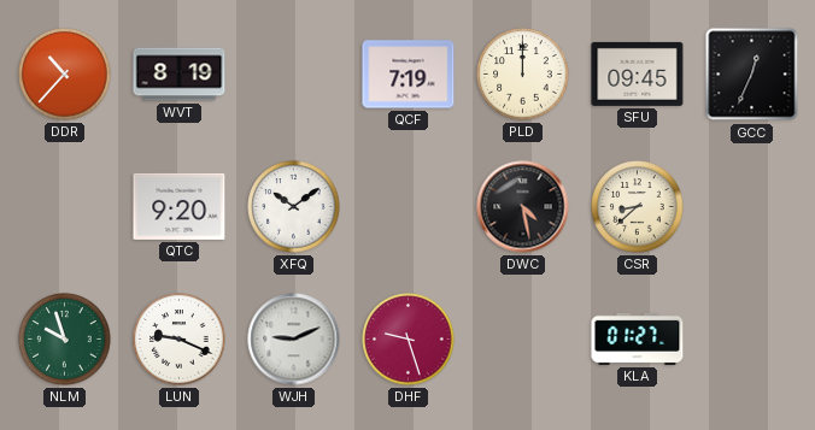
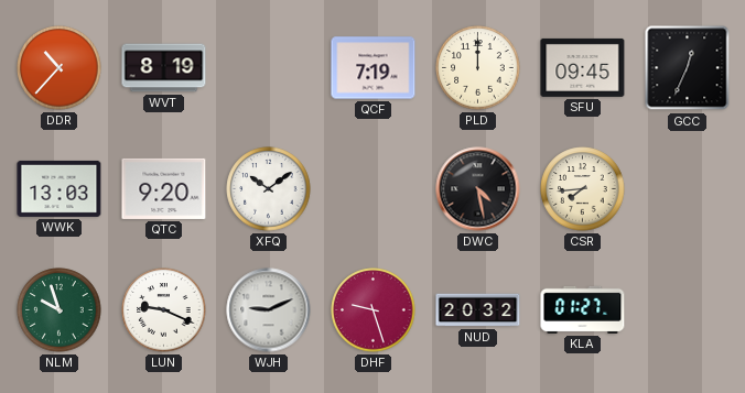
WWK: none -> 13:03 (60, 188)
CSR: 8:38 -> 7:44 (583, 189)
NUD: none -> 20:32 (478, 310)
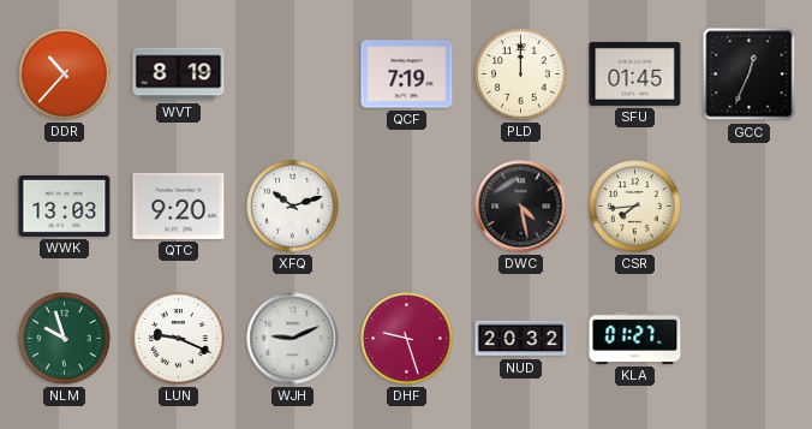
SFU: 09:45 -> 01:45 (635, 73)
XFQ: 10:09 -> 10:12 (293, 207)
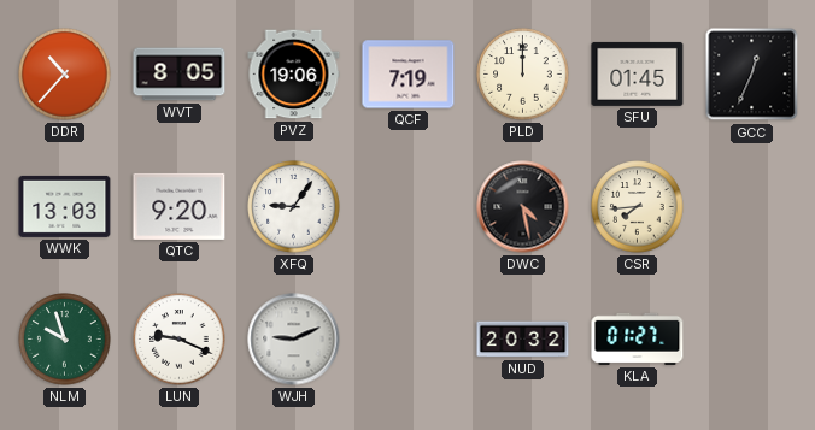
WVT: 8:19 -> 8:05 (180, 75)
PVZ: none -> 19:06 (294, 75)
XFQ: 10:12 -> 9:06 (294, 207)
DHF: 9:27 -> none (407, 339)
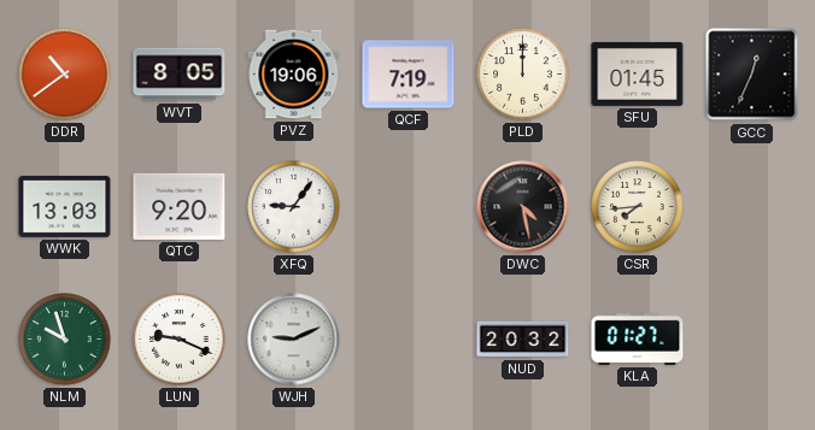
DDR: 10:37 -> 10:39 (65, 75)
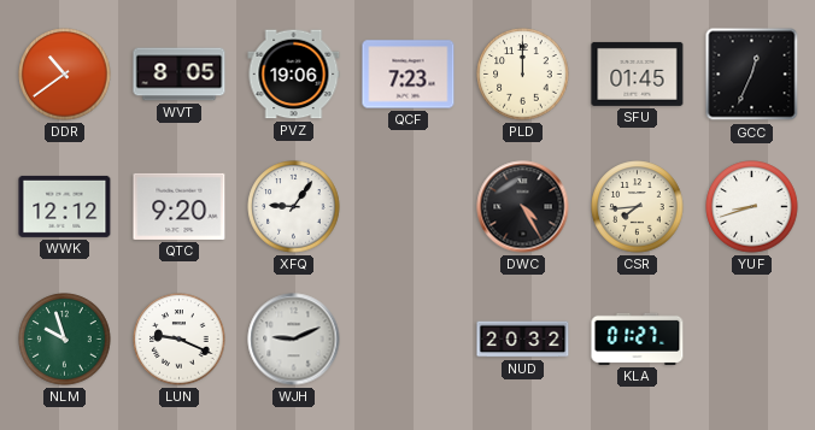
QCF: 7:19 -> 7:23 (409, 75)
WWK: 13:03 -> 12:12 (65, 206)
DWC: 4:28 -> 4:25 (523, 207)
YUF: none -> 8:42 (752, 207)
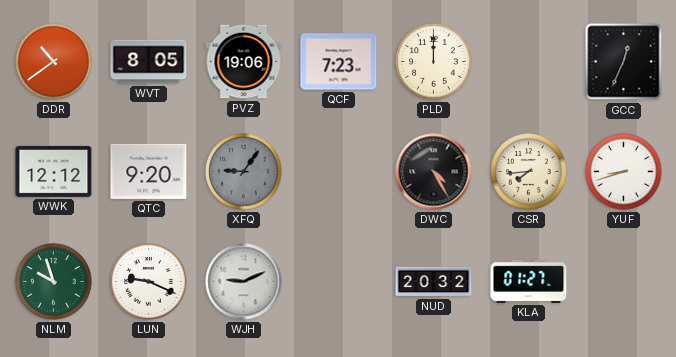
SFU: 01:45 -> none (638, 73)
XFQ dial: white -> grey (244, 172)
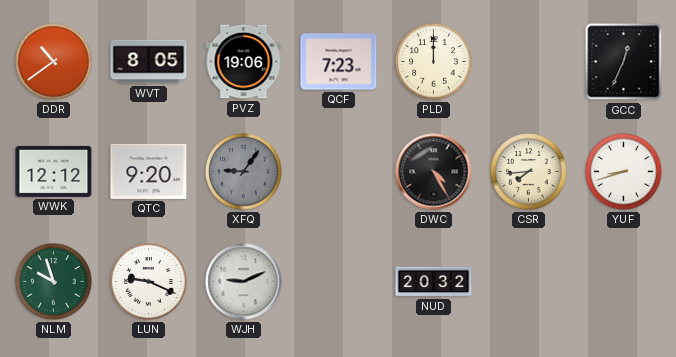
KLA: 01:27 -> none (529, 281)
